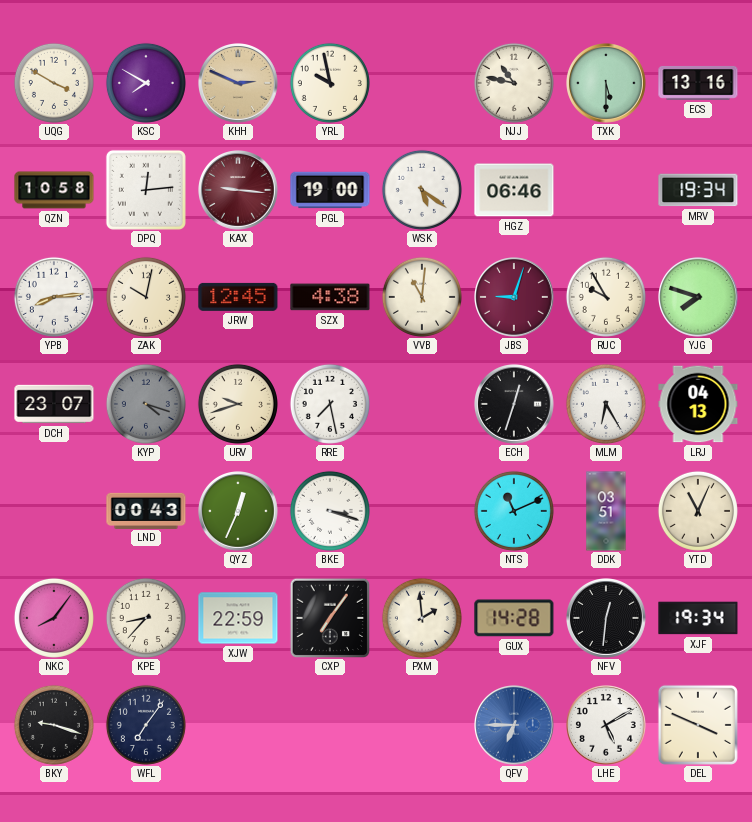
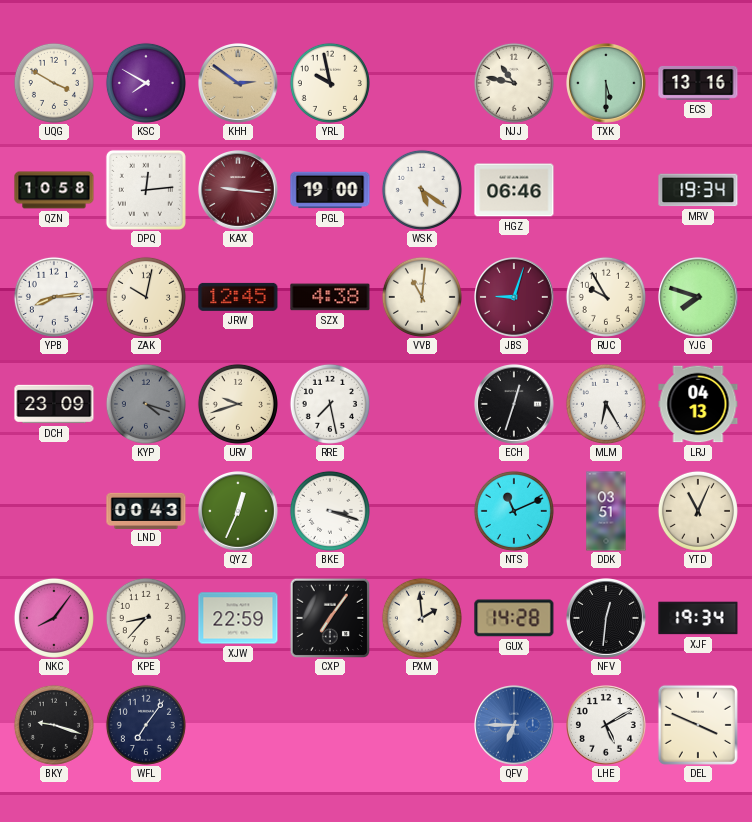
KHH: 2:49 -> 2:51 (239, 84)
DCH: 23:07 -> 23:09 (54, 404)
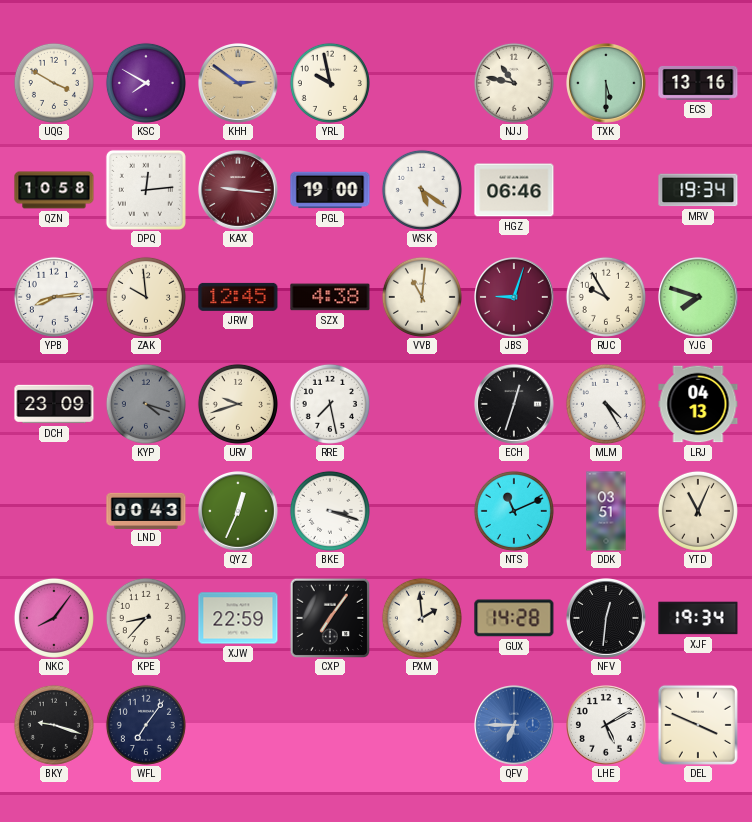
ZAK: 10:02 -> 9:59 (146, 297)
MLM: 6:25 -> 4:25 (606, 404)
